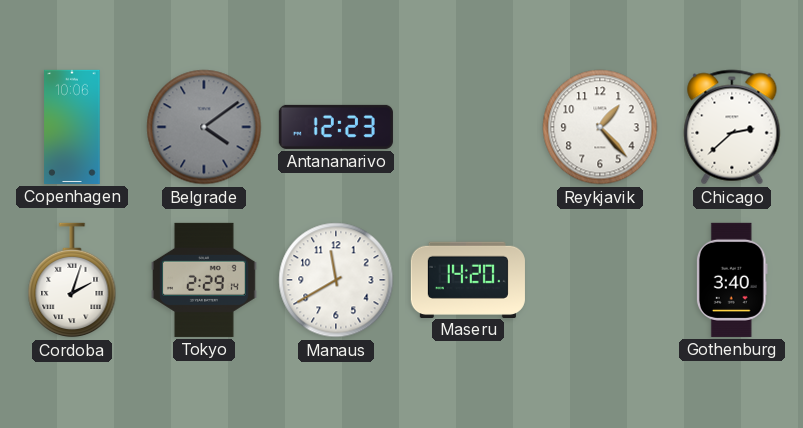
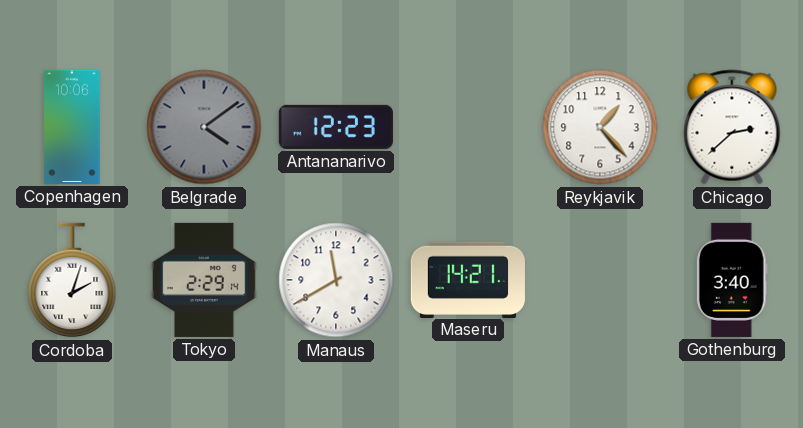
Maseru: 14:20 -> 14:21 (468, 279)
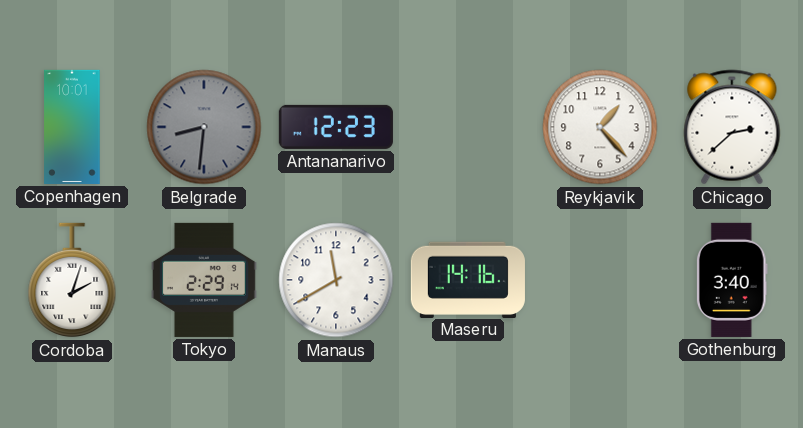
Copenhagen: 10:06 -> 10:01 (72, 127)
Belgrade: 4:09 -> 8:31 (204, 127)
Maseru: 14:21 -> 14:16 (468, 279)
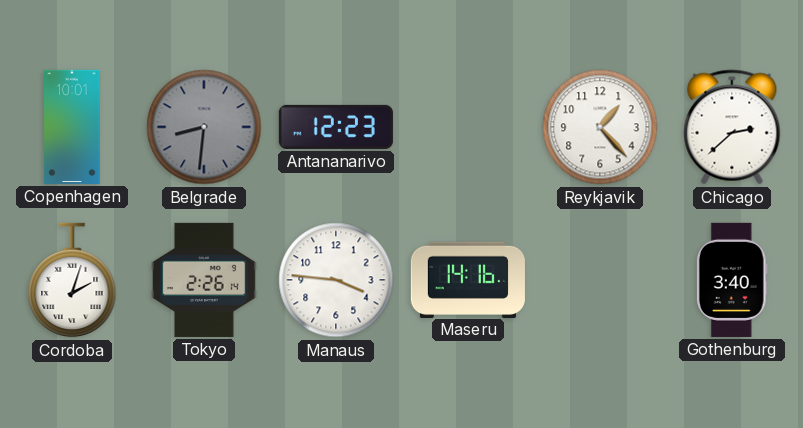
Tokyo: 2:29 -> 2:26 (205, 280)
Manaus: 11:40 -> 3:46 (336, 280)
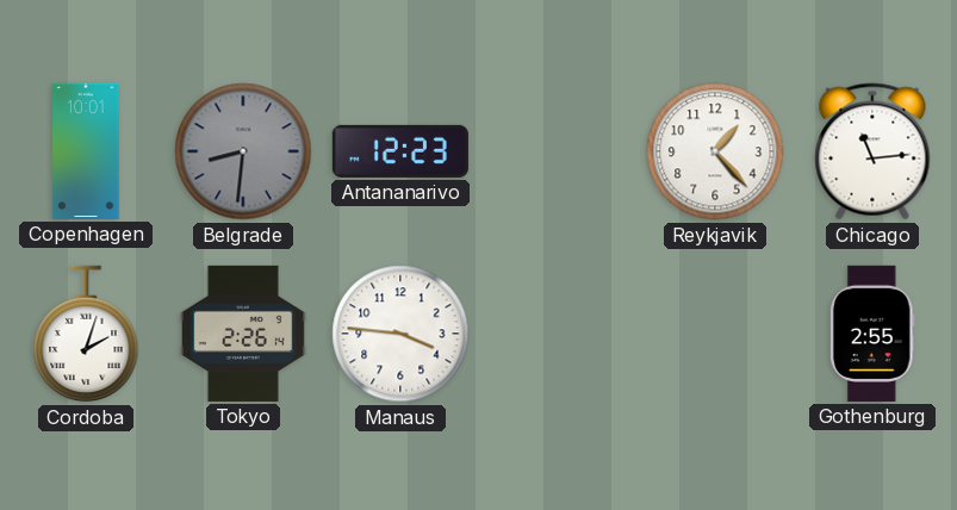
Chicago: 2:38 -> 11:14 (872, 151)
Maseru: 14:16 -> none (468, 279)
Gothenburg: 3:40 -> 2:55 (872, 334)
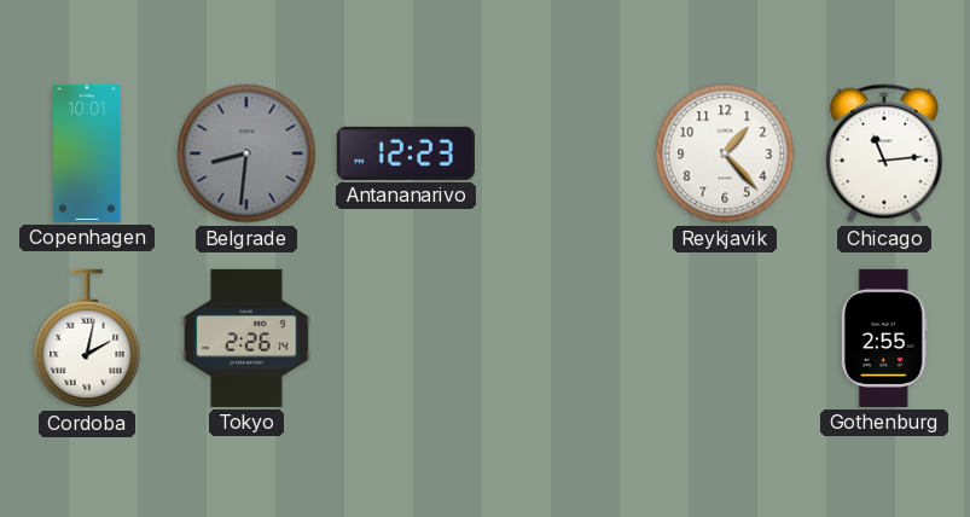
Cordoba: 2:03 -> 2:02 (87, 338)
Manaus: 3:46 -> none (400, 334)
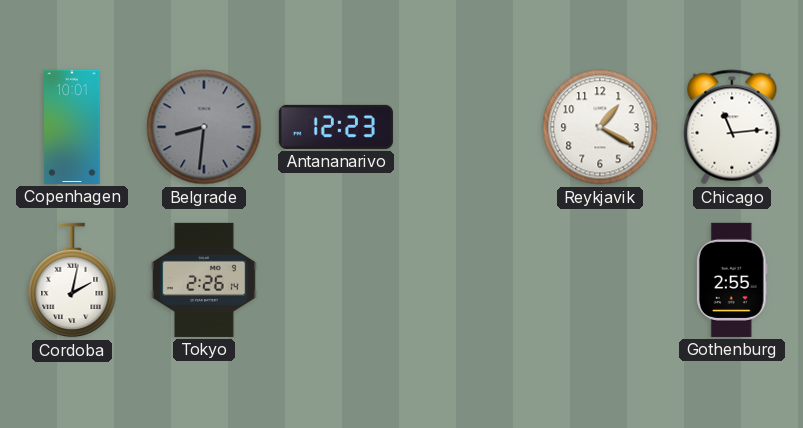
Reykjavik: 1:23 -> 1:20 (600, 127)
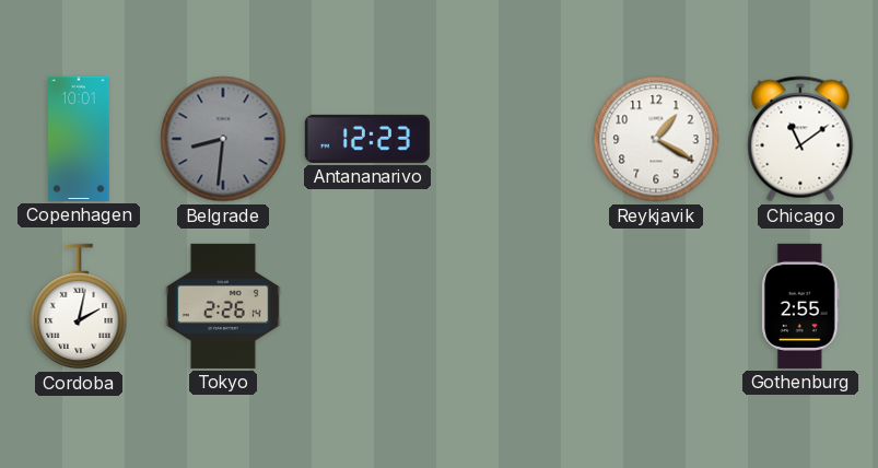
Chicago: 11:14 -> 11:09 (800, 139)
